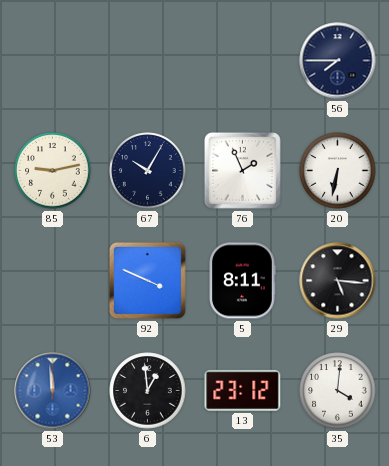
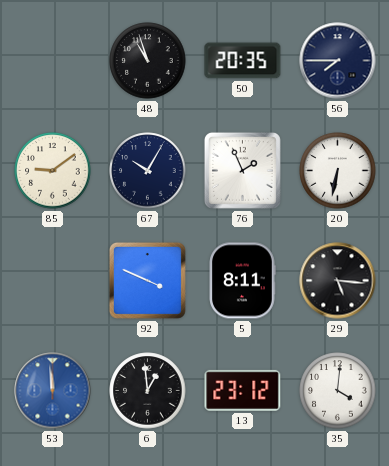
48: none -> 10:57 (148, 61)
50: none -> 20:35 (243, 61)
85: 9:13 -> 9:09 (53, 171)
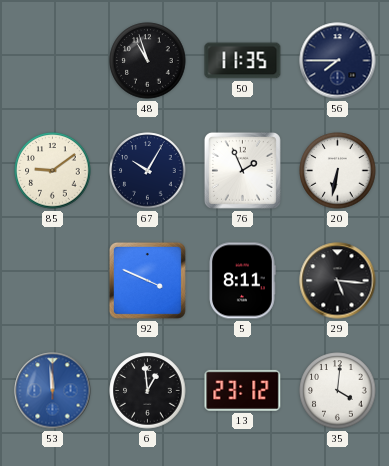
50: 20:35 -> 11:35 (243, 61)
